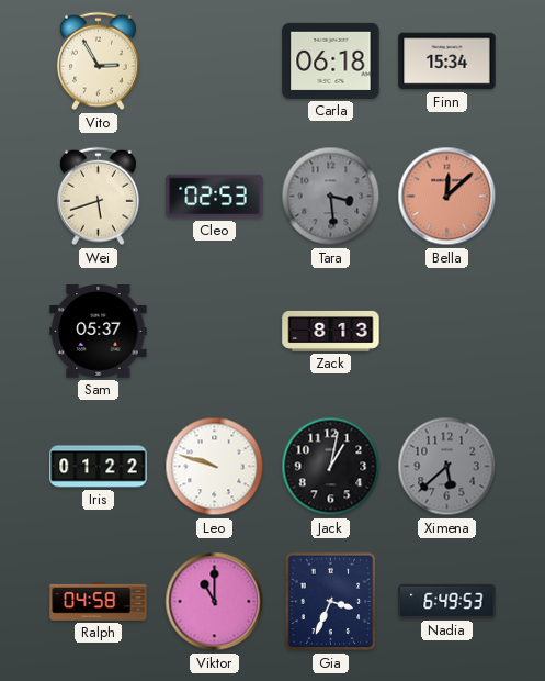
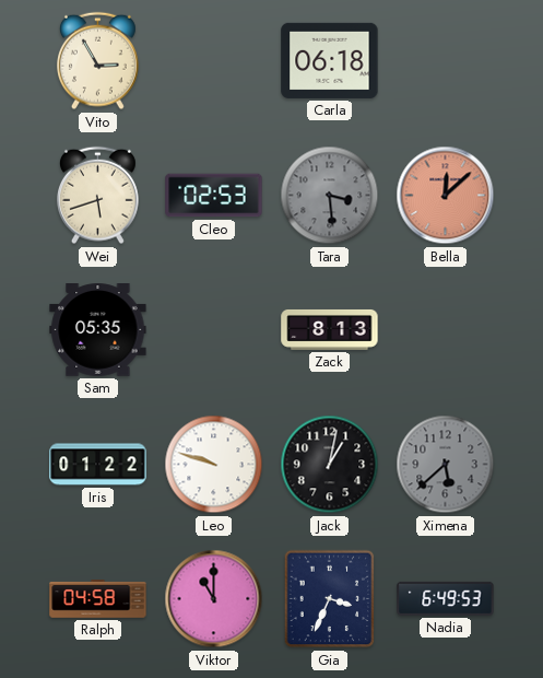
Finn: 15:34 -> none (447, 62)
Sam: 05:37 -> 05:35 (98, 330)
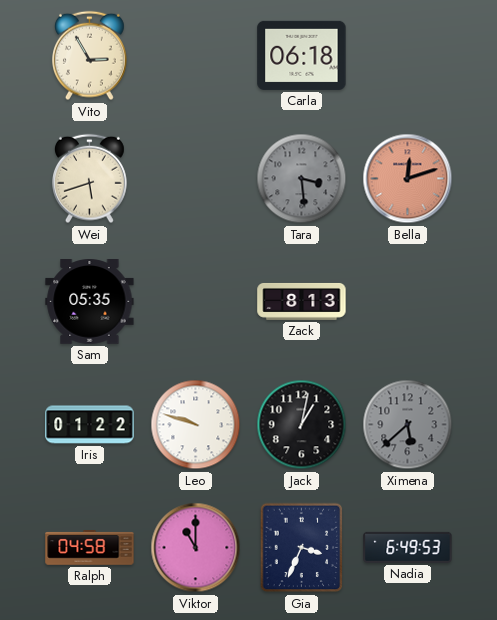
Cleo: 02:53 -> none (214, 196)
Bella: 12:08 -> 12:12 (408, 179)
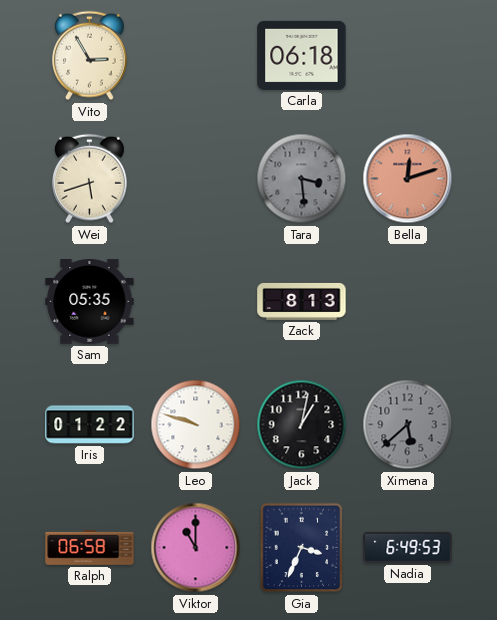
Ralph: 04:58 -> 06:58 (90, 548)
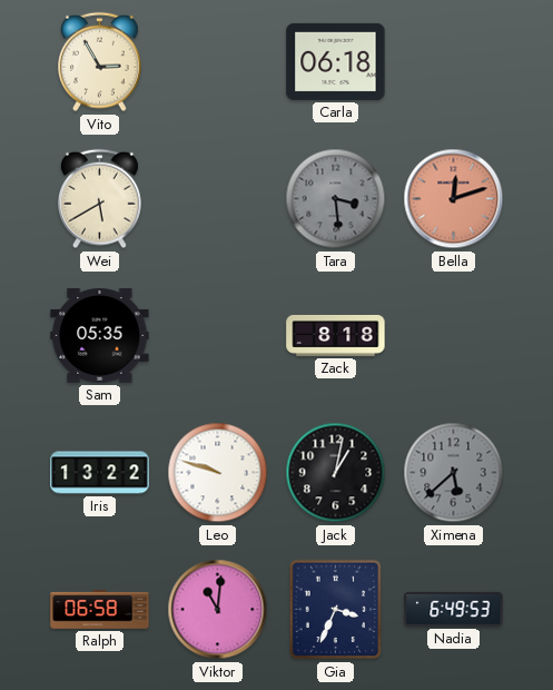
Wei: 5:42 -> 5:40 (100, 199)
Zack: 8:13 -> 8:18 (336, 335)
Iris: 01:22 -> 13:22 (100, 473)
Viktor: 11:00 -> 11:01 (218, 610)
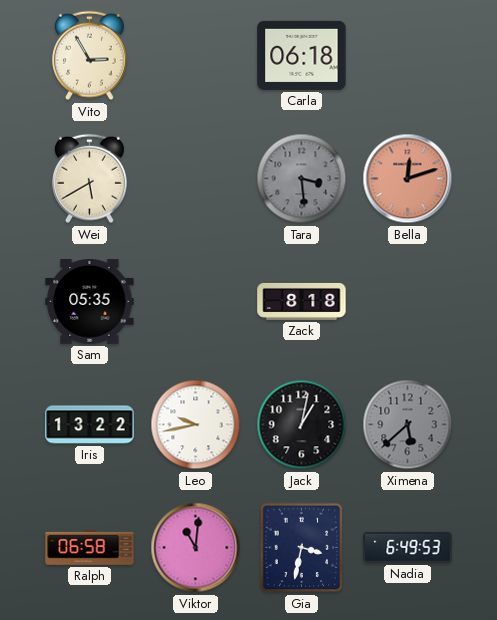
Leo: 9:48 -> 9:43 (196, 425)
Gia: 3:34 -> 3:32 (302, 548)
